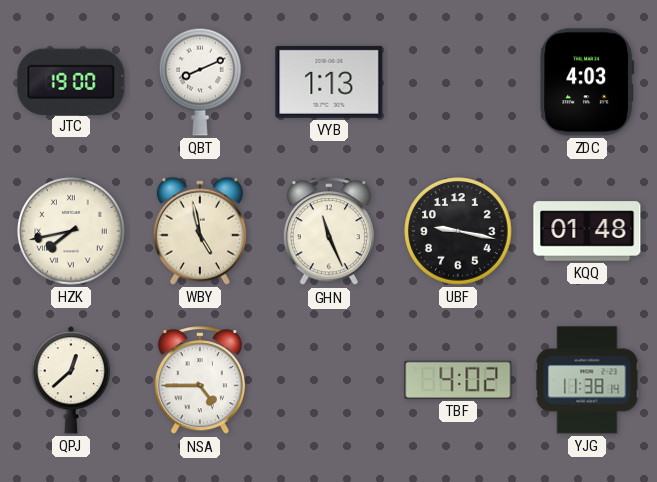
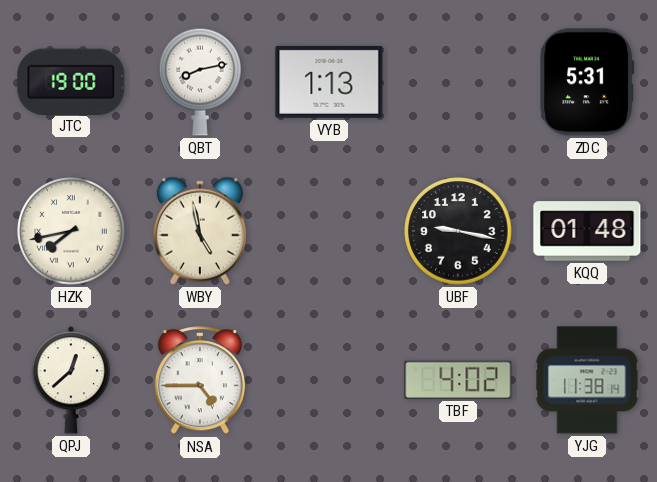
QBT: 8:11 -> 8:13 (201, 82)
ZDC: 4:03 -> 5:31 (587, 82)
GHN: 11:26 -> none (329, 232)
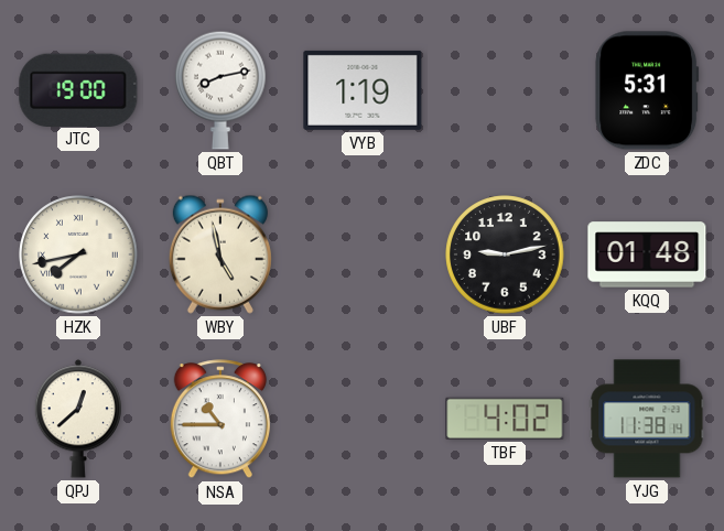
VYB: 1:13 -> 1:19 (363, 90)
UBF: 9:17 -> 9:13 (505, 254)
NSA: 4:45 -> 10:45 (220, 420)
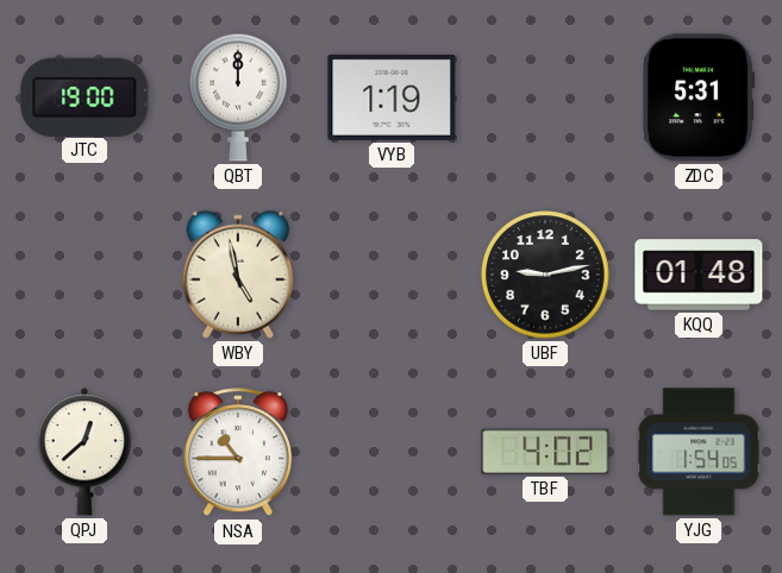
QBT: 8:13 -> 12:00 (239, 97)
HZK: 7:43 -> none (78, 254)
YJG: 11:38 -> 1:54 (699, 452)
